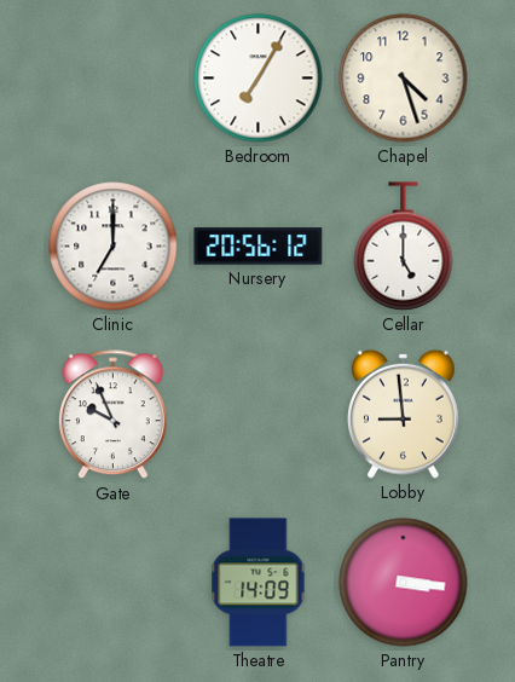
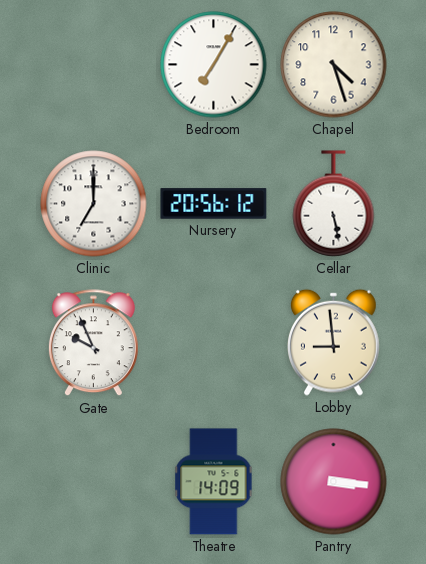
Cellar: 5:00 -> 5:28 (334, 204)
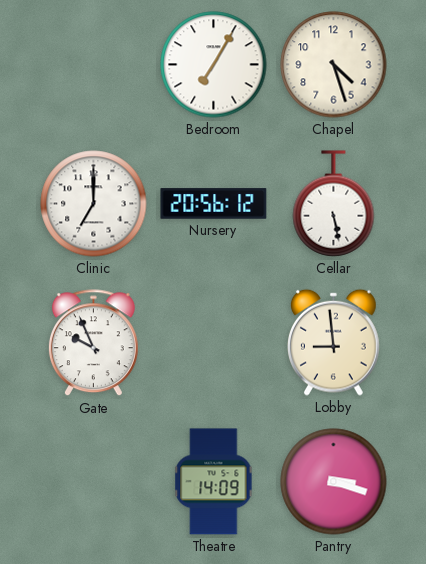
Pantry: 3:16 -> 3:18 (334, 482)
